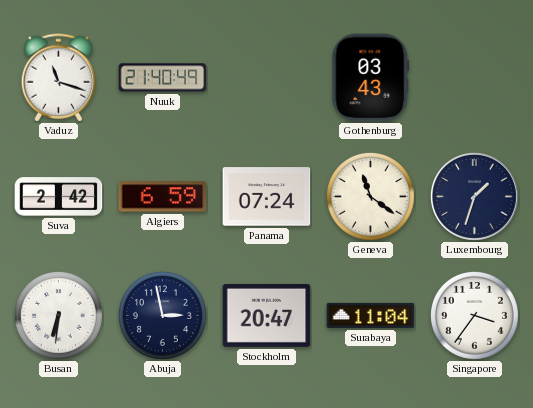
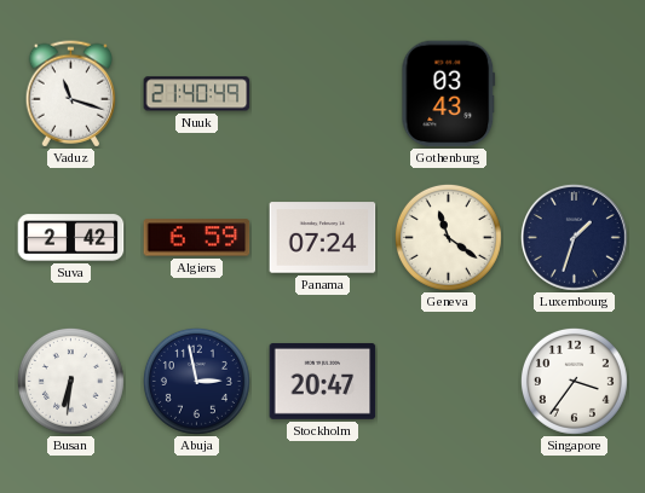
Surabaya: 11:04 -> none (371, 315)
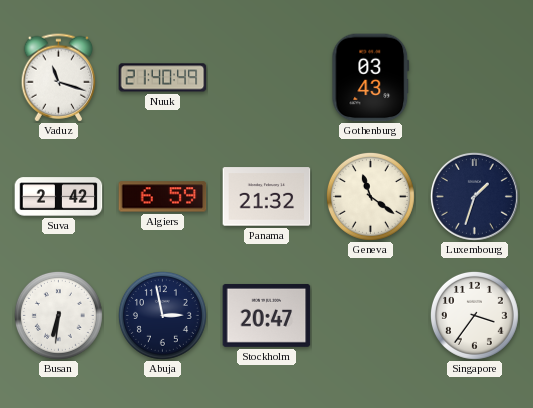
Panama: 07:24 -> 21:32 (267, 197)
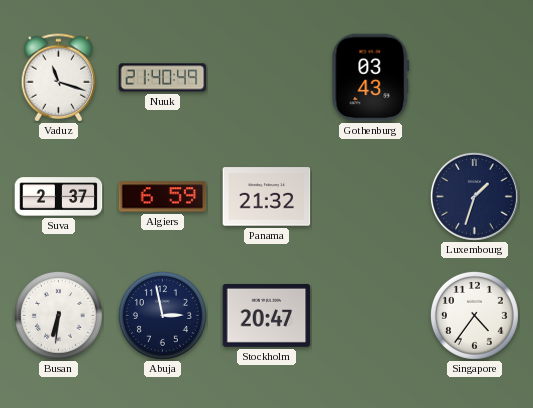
Suva: 2:42 -> 2:37 (59, 197)
Geneva: 11:21 -> none (370, 196)
Singapore: 3:36 -> 4:36 (474, 315)
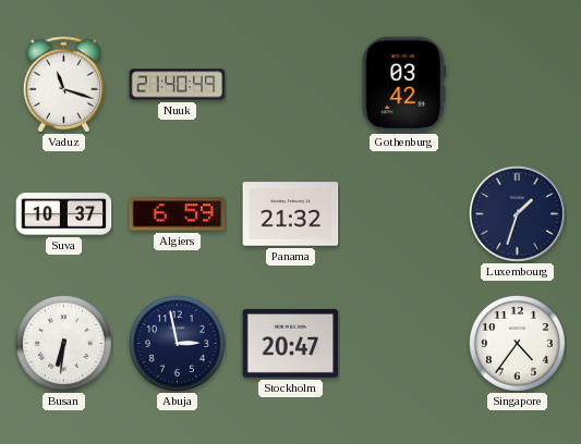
Gothenburg: 03:43 -> 03:42 (404, 85)
Suva: 2:37 -> 10:37 (64, 214)
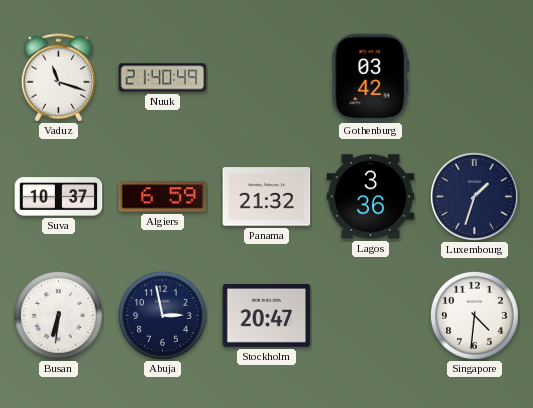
Lagos: none -> 3:36 (371, 197)
Singapore: 4:36 -> 4:31 (474, 315)
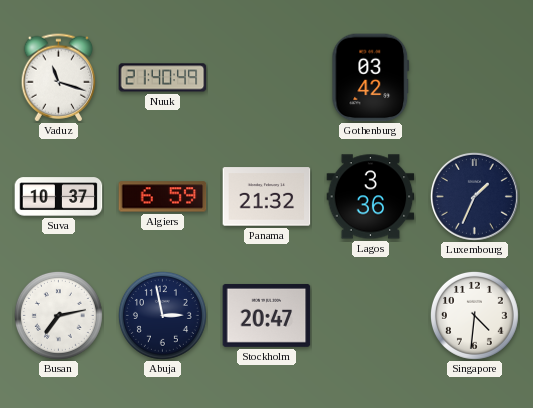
Luxembourg: 1:33 -> 1:34 (474, 196)
Busan: 6:31 -> 7:13 (58, 315)
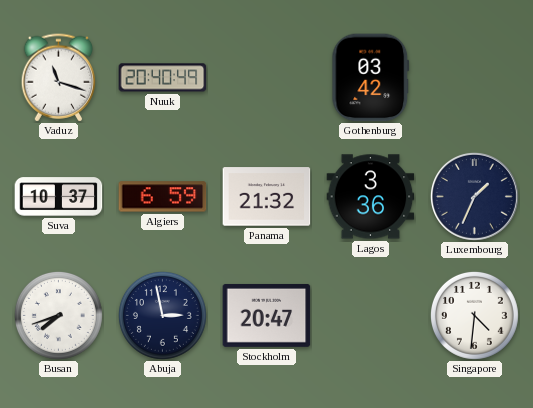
Nuuk: 21:40 -> 20:40 (163, 78)
Busan: 7:13 -> 7:42 (58, 315)
